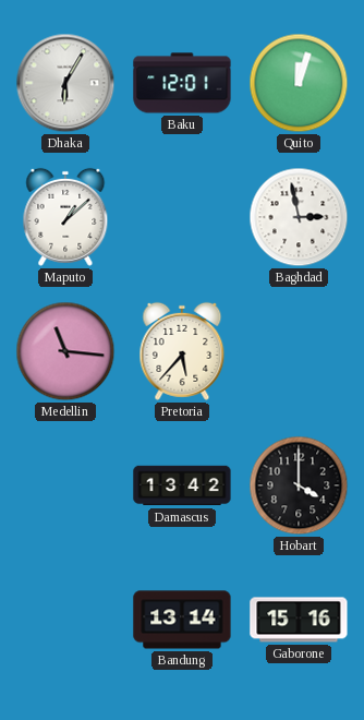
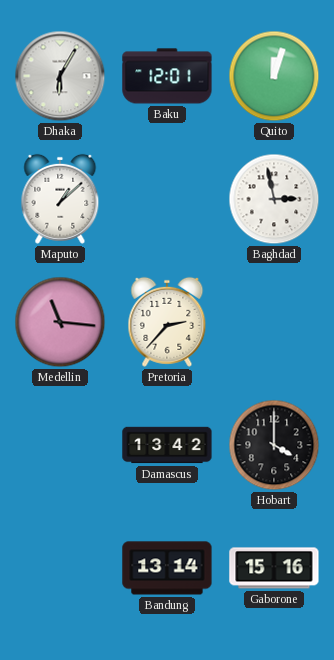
Pretoria: 5:37 -> 2:37 (167, 322)
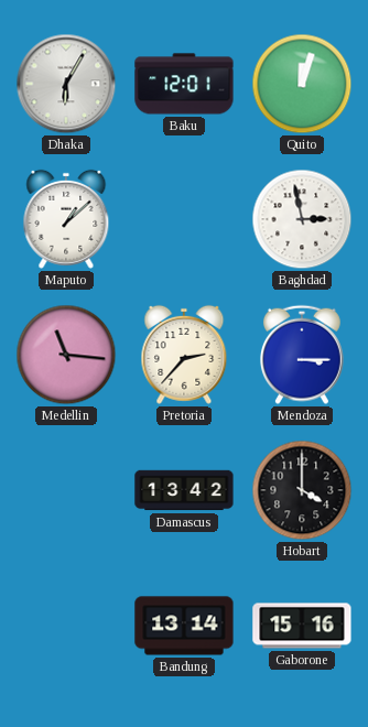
Mendoza: none -> 3:15 (303, 355)
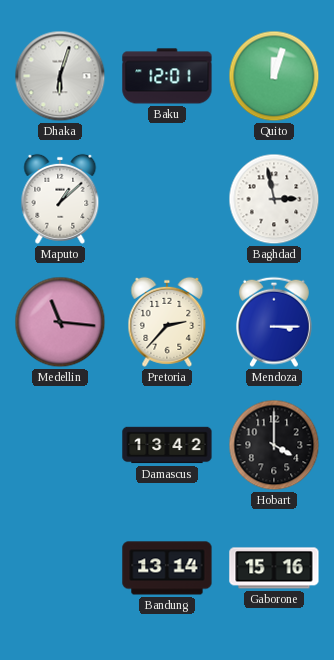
Dhaka: 6:05 -> 6:03 (60, 76)
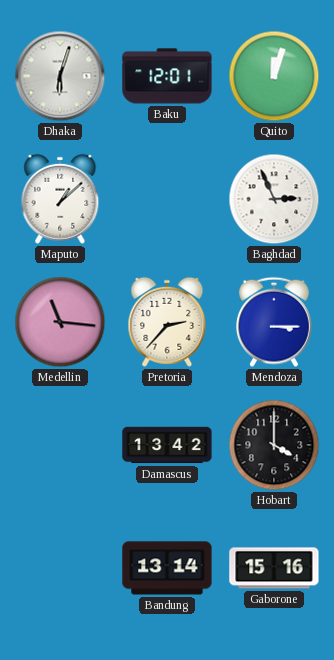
Baghdad: 2:58 -> 2:56 (274, 199)
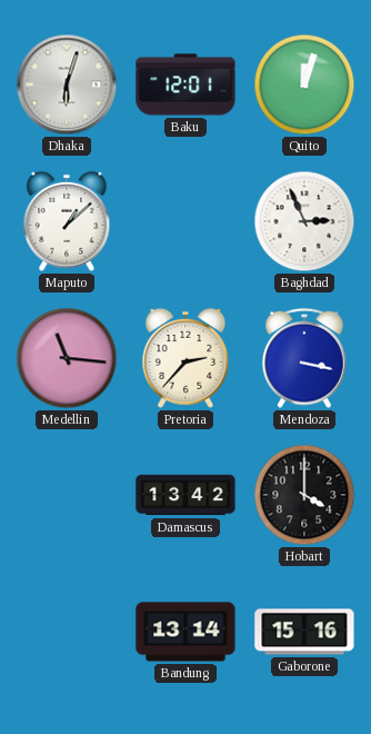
Mendoza: 3:15 -> 3:17 (305, 358)
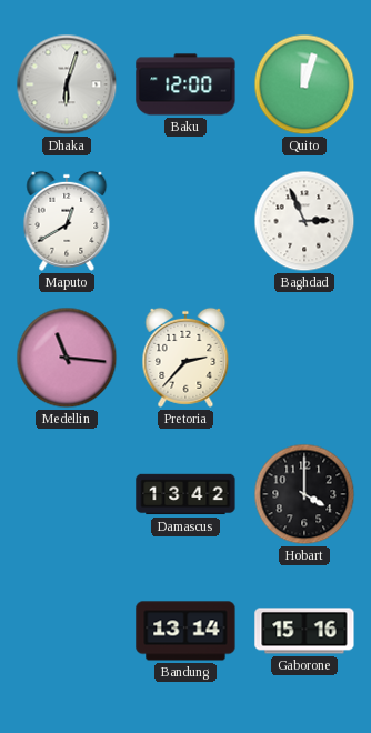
Baku: 12:01 -> 12:00 (185, 84)
Maputo: 1:08 -> 12:40 (67, 221)
Mendoza: 3:17 -> none (305, 358)
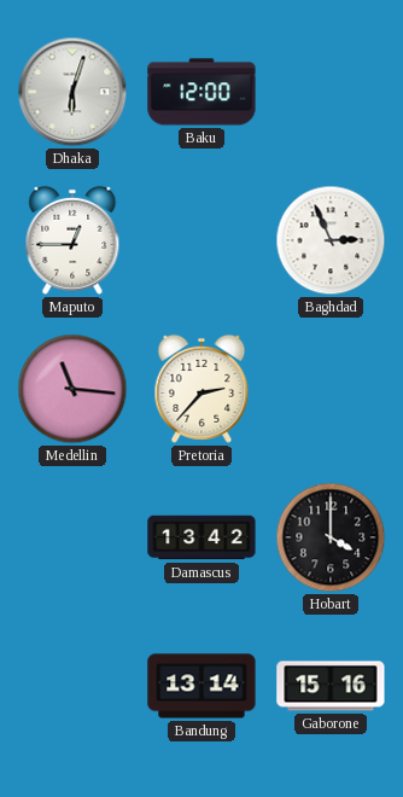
Quito: 12:03 -> none (304, 84)
Maputo: 12:40 -> 12:45 (72, 240)
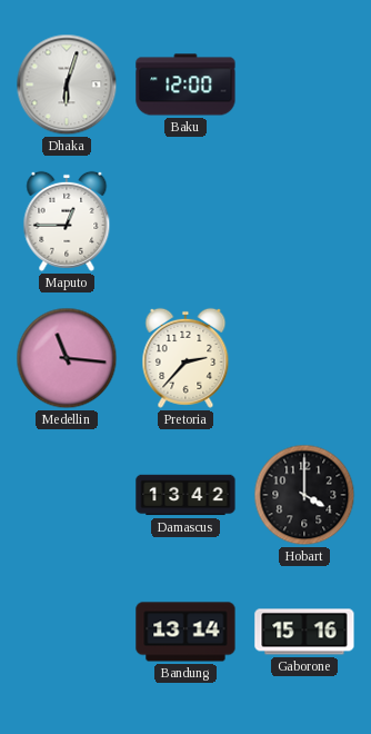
Baghdad: 2:56 -> none (331, 240)
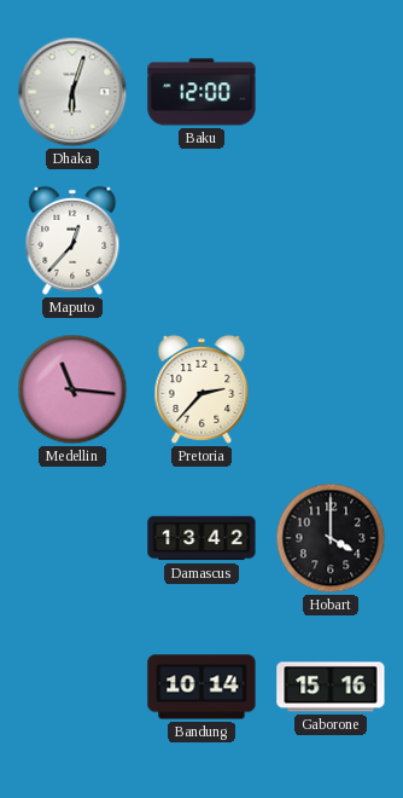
Maputo: 12:45 -> 12:37 (72, 241)
Bandung: 13:14 -> 10:14 (201, 687)
